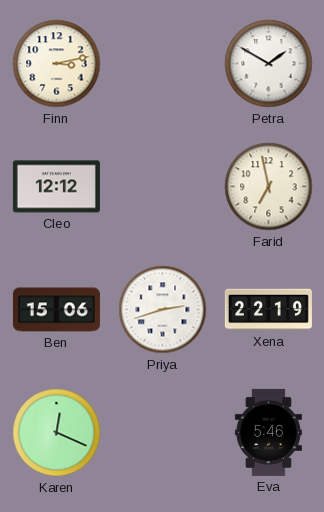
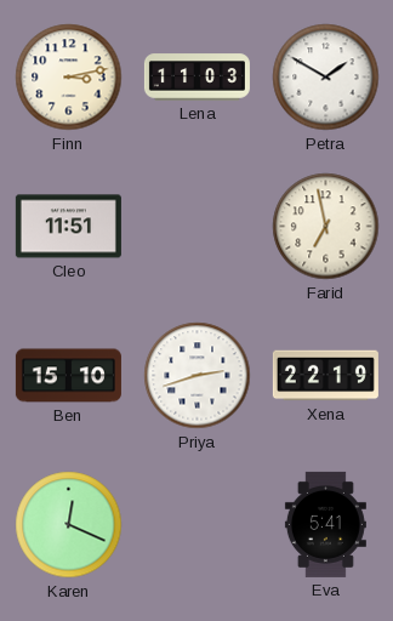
Lena: none -> 11:03 (196, 78)
Cleo: 12:12 -> 11:51 (68, 227)
Ben: 15:06 -> 15:10 (68, 376)
Eva: 5:46 -> 5:41 (325, 524)
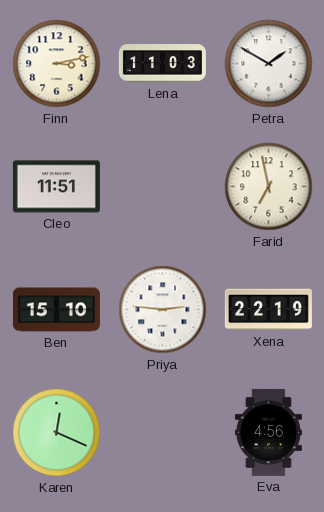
Priya: 2:42 -> 2:46 (163, 310)
Eva: 5:41 -> 4:56 (268, 432)
